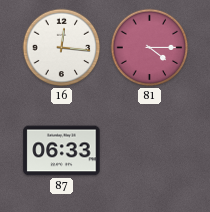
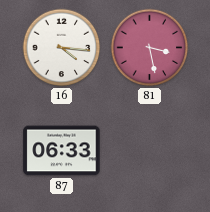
16: 12:16 -> 4:16 (62, 48)
81: 4:15 -> 3:28 (150, 48)
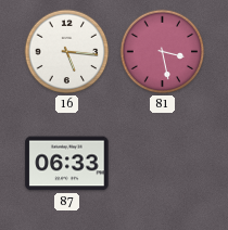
16: 4:16 -> 5:16 (67, 52)
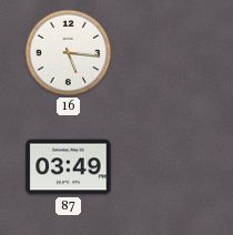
81: 3:28 -> none (163, 52)
87: 06:33 -> 03:49 (69, 167)
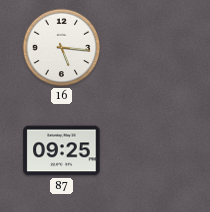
87: 03:49 -> 09:25 (62, 151)
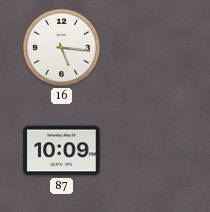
87: 09:25 -> 10:09 (62, 151)
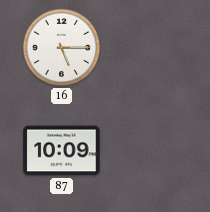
16: 5:16 -> 5:15 (62, 48)
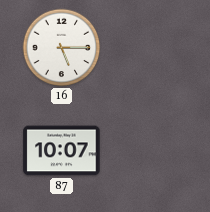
87: 10:09 -> 10:07 (62, 151)
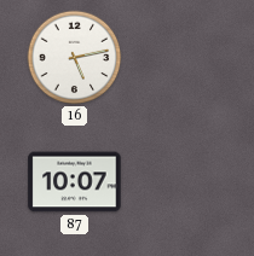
16: 5:15 -> 5:13 (75, 58)
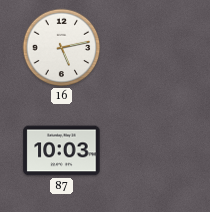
87: 10:07 -> 10:03 (62, 151)
